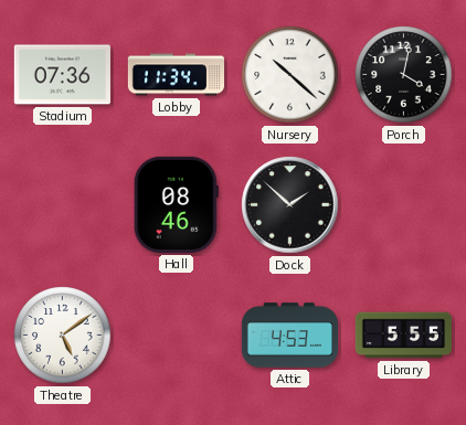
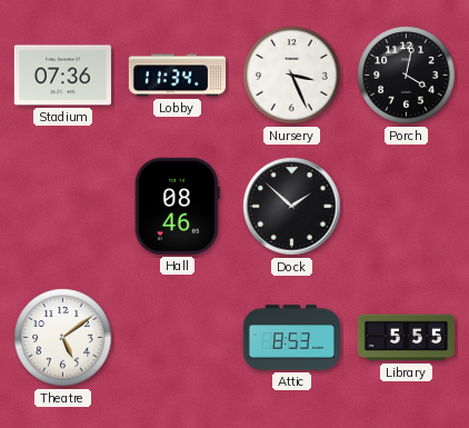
Nursery: 10:22 -> 3:26 (292, 76)
Attic: 4:53 -> 8:53 (291, 338)
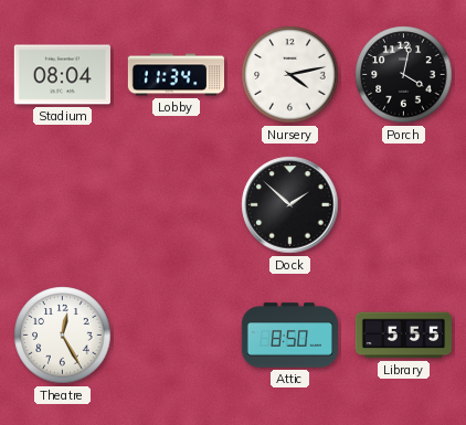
Stadium: 07:36 -> 08:04 (62, 75)
Nursery: 3:26 -> 4:13 (290, 75)
Hall: 08:46 -> none (177, 206)
Theatre: 5:09 -> 12:25 (63, 336)
Attic: 8:53 -> 8:50 (289, 336)
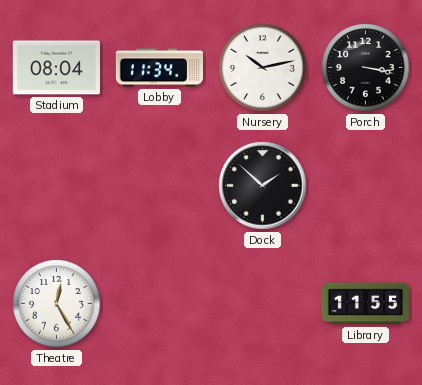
Nursery: 4:13 -> 10:13 (263, 68)
Porch: 4:02 -> 3:17 (366, 68)
Attic: 8:50 -> none (289, 336)
Library: 5:55 -> 11:55 (365, 304)
